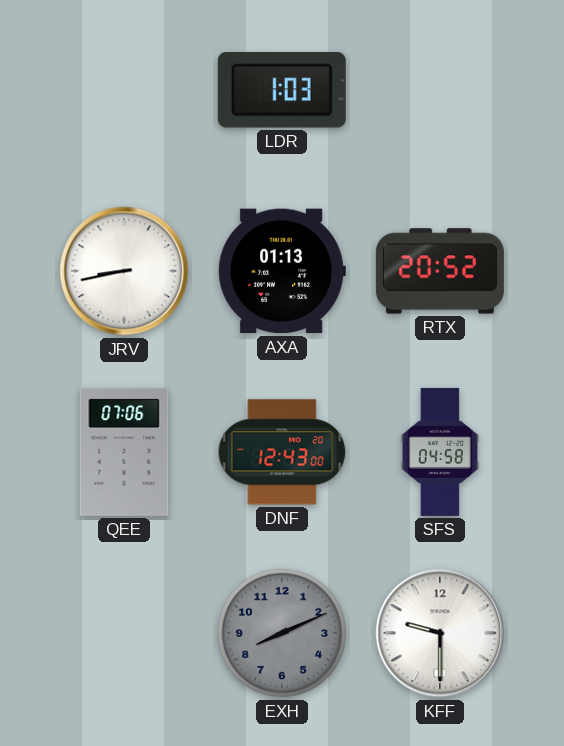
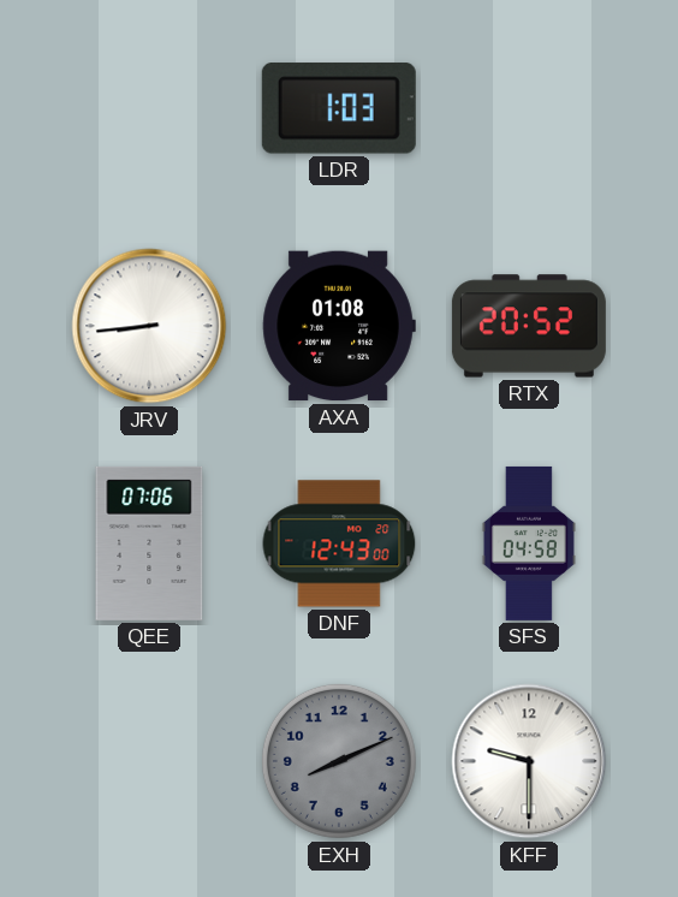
JRV: 8:43 -> 8:44 (149, 326)
AXA: 01:13 -> 01:08 (339, 326)
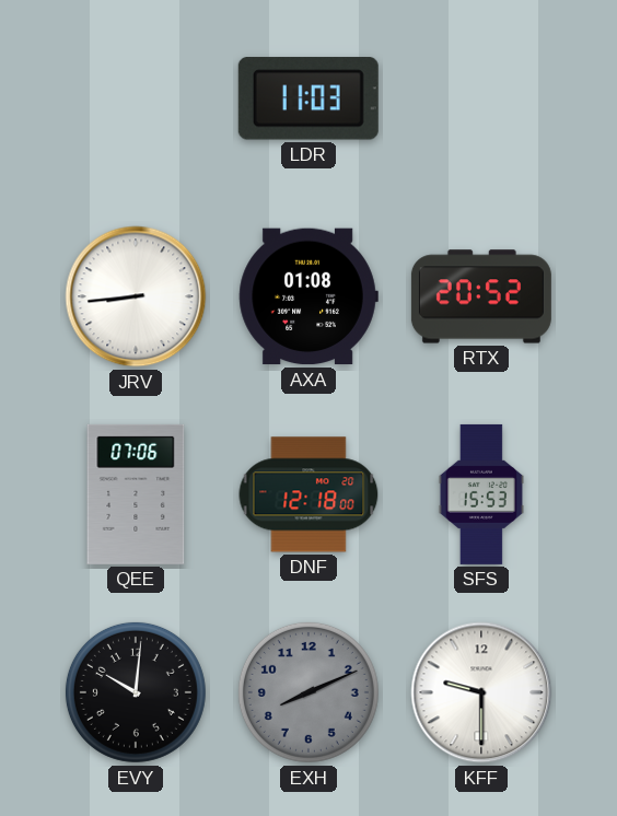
LDR: 1:03 -> 11:03 (308, 98)
DNF: 12:43 -> 12:18 (308, 494)
SFS: 04:58 -> 15:53 (481, 494)
EVY: none -> 10:01 (136, 692)
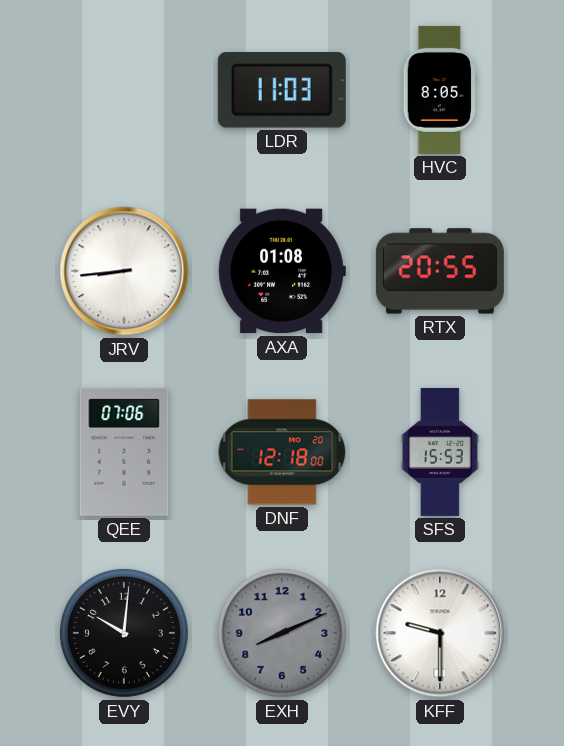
HVC: none -> 8:05 (440, 90)
RTX: 20:52 -> 20:55 (440, 271)
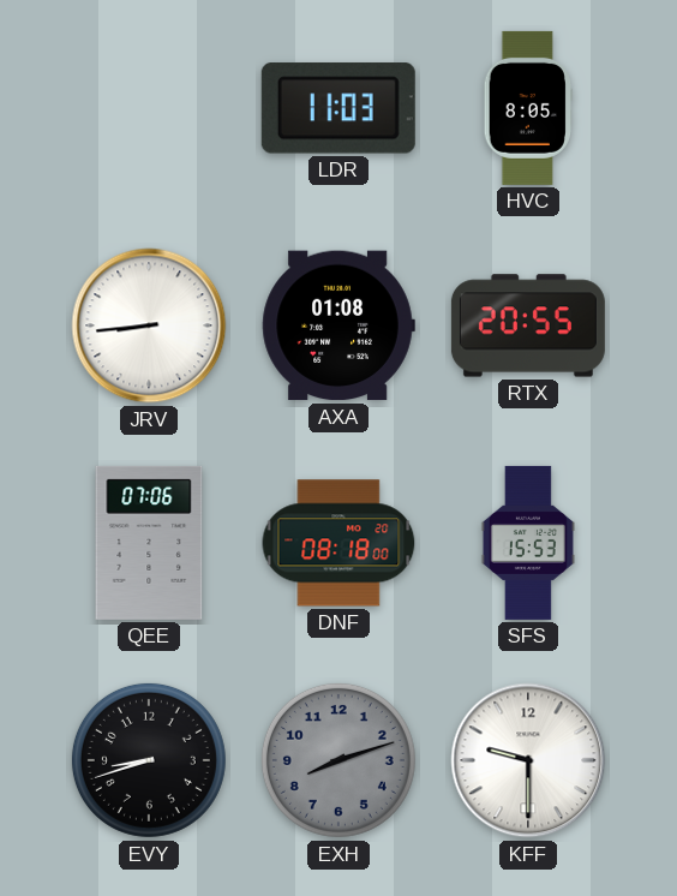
DNF: 12:18 -> 08:18 (338, 543)
EVY: 10:01 -> 8:42 (149, 760)
EXH: 8:11 -> 8:12 (338, 760)
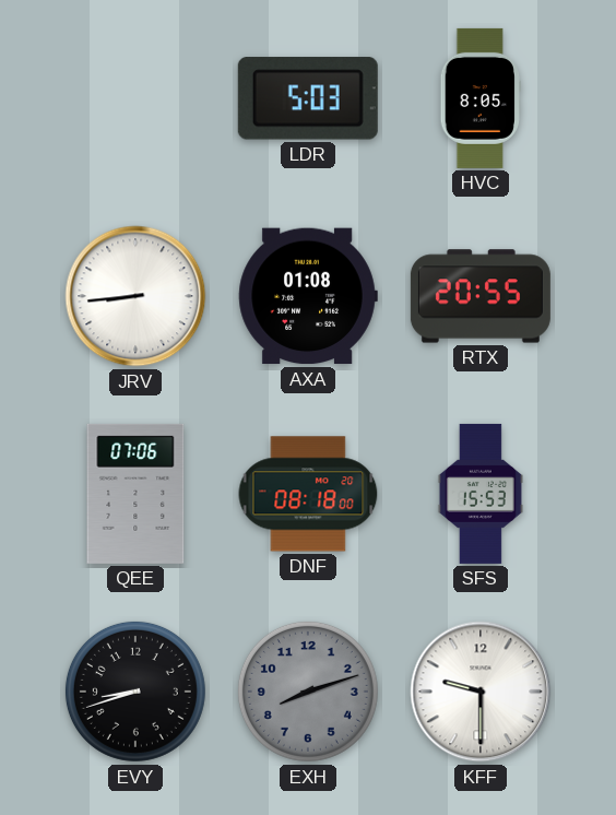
LDR: 11:03 -> 5:03 (308, 98)
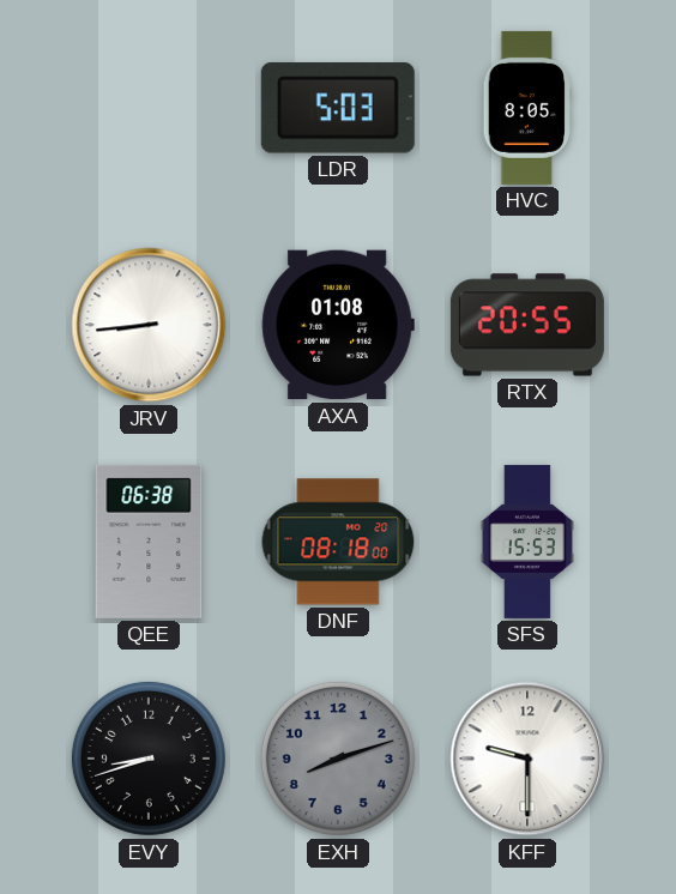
QEE: 07:06 -> 06:38 (149, 542)
